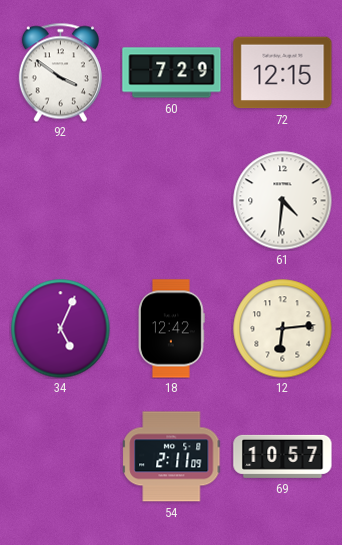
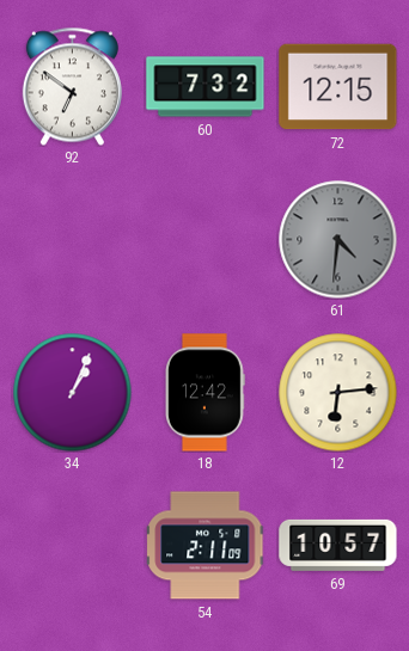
92: 3:51 -> 6:51 (72, 86)
60: 7:29 -> 7:32 (206, 87)
61 dial: white -> grey (338, 240)
34: 5:04 -> 1:04 (73, 393)
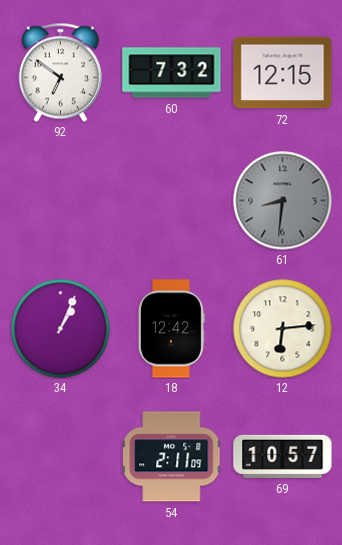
61: 4:31 -> 8:31 (283, 201)
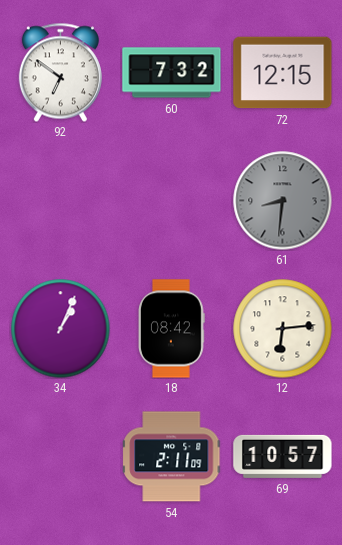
18: 12:42 -> 08:42 (172, 329)
